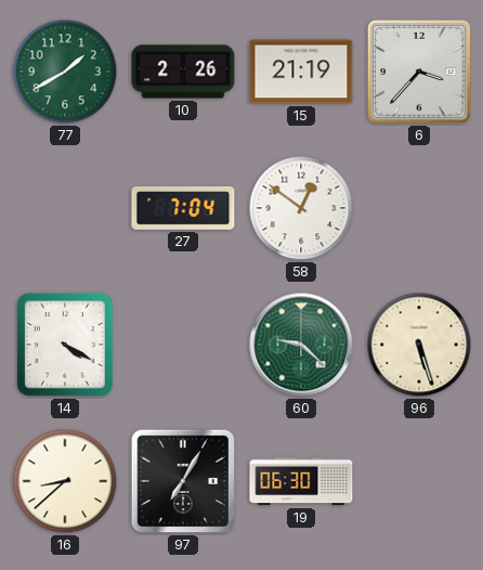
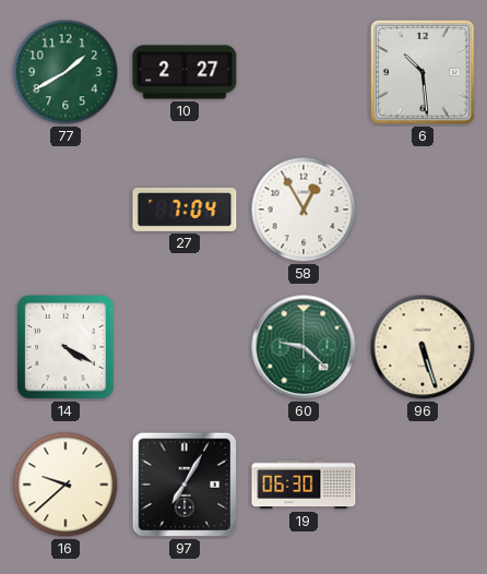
10: 2:26 -> 2:27 (185, 72)
15: 21:19 -> none (301, 72)
6: 3:37 -> 10:29 (423, 72)
58: 12:51 -> 12:55 (304, 210)
16: 8:38 -> 9:38 (66, 485)
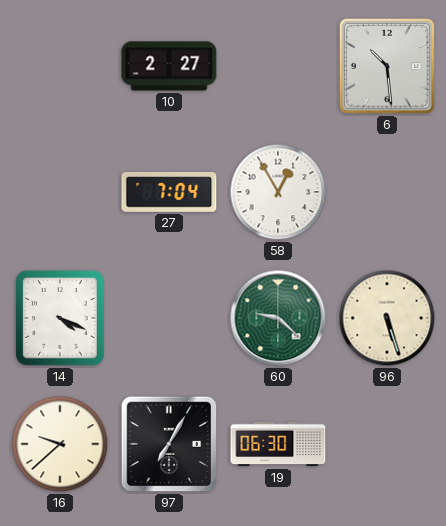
77: 1:40 -> none (66, 72)
14: 4:20 -> 4:19 (60, 318)
